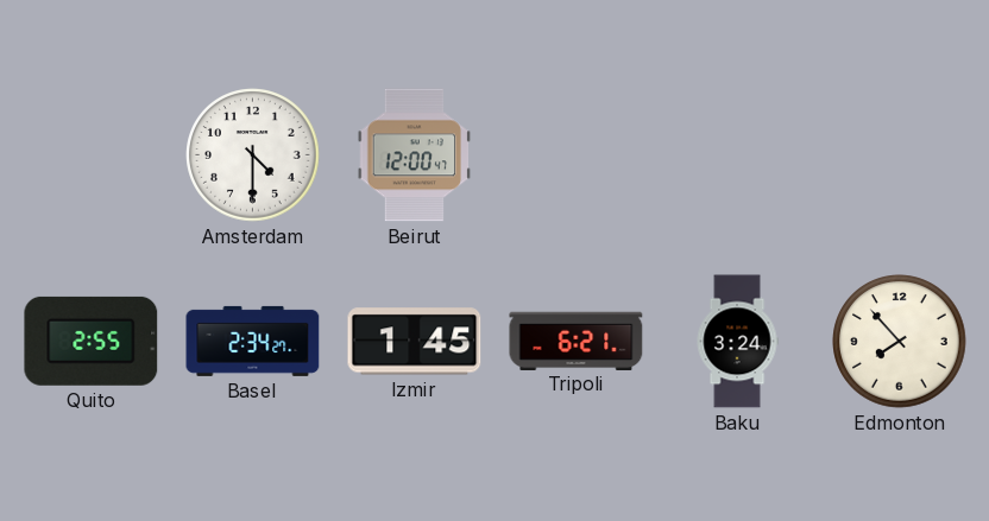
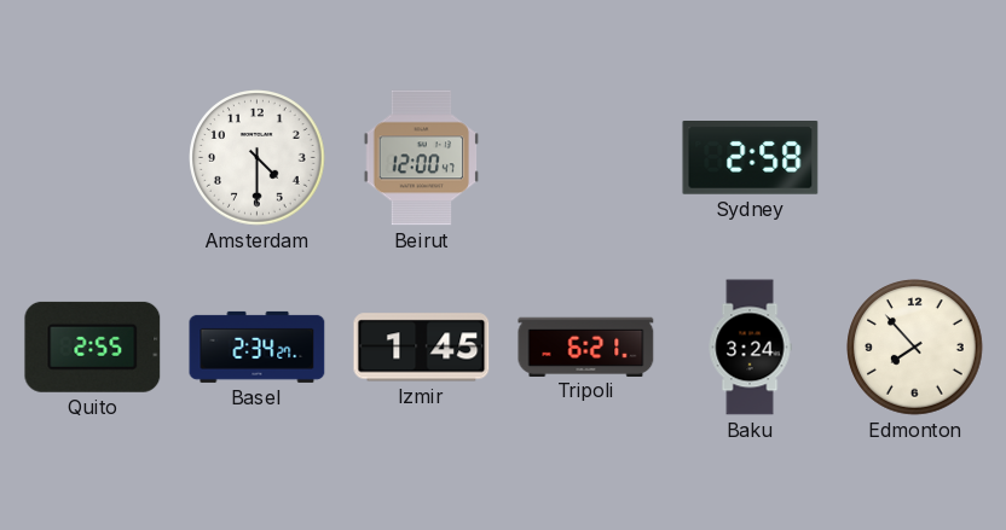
Sydney: none -> 2:58 (751, 158)
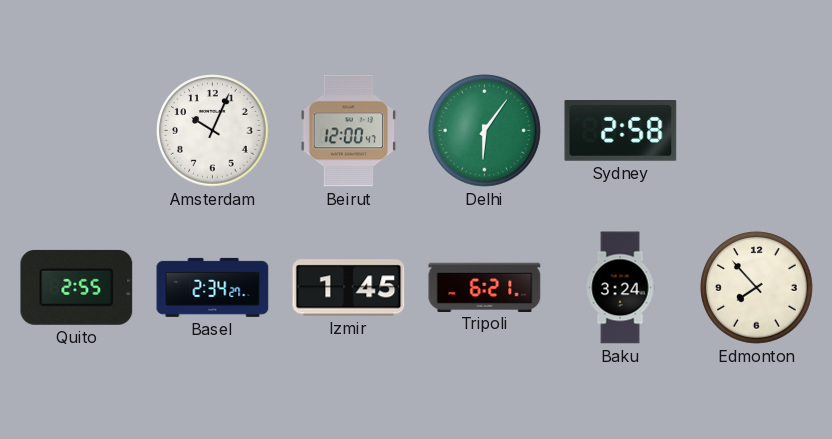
Amsterdam: 4:30 -> 10:04 (213, 131)
Delhi: none -> 6:06 (485, 131)
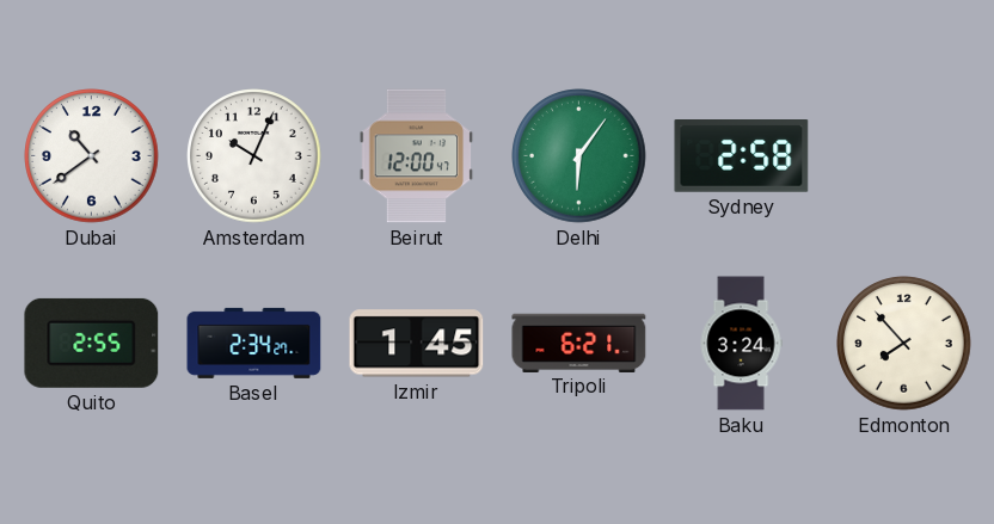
Dubai: none -> 10:39 (92, 156)
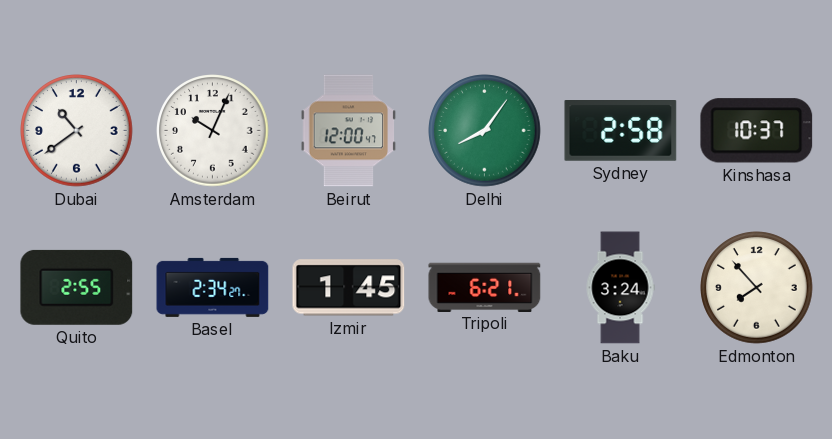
Delhi: 6:06 -> 8:06 (485, 131)
Kinshasa: none -> 10:37 (757, 131)
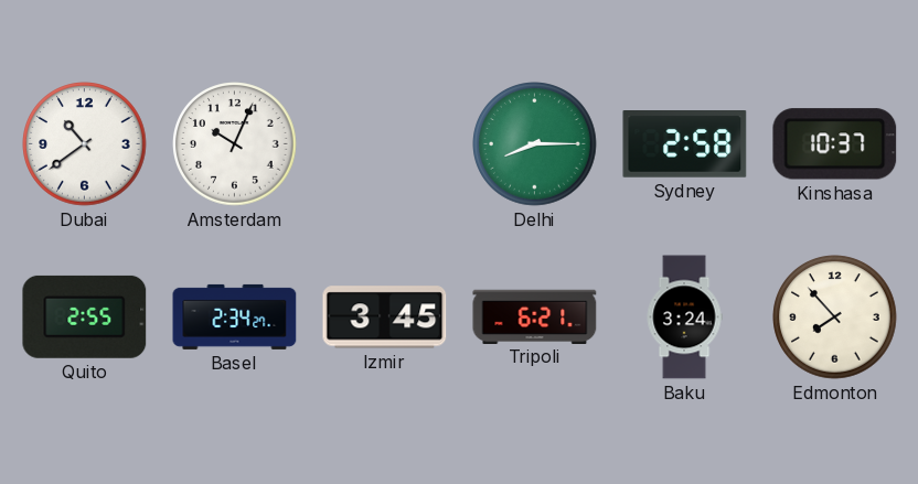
Beirut: 12:00 -> none (349, 131)
Delhi: 8:06 -> 8:15 (535, 144)
Izmir: 1:45 -> 3:45 (385, 318)
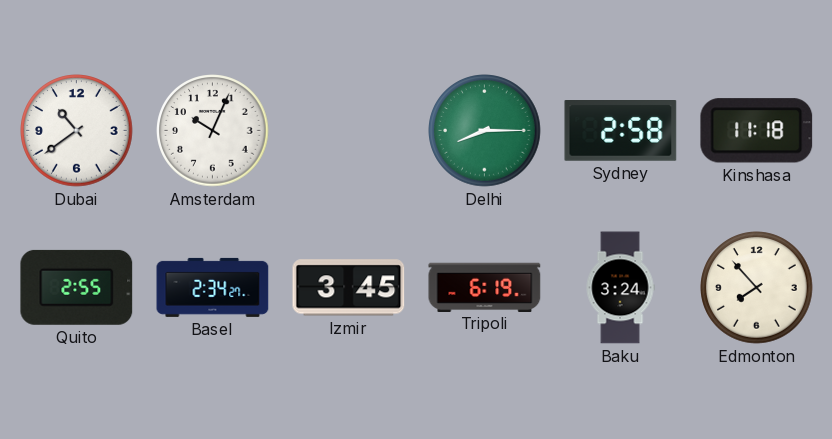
Kinshasa: 10:37 -> 11:18 (757, 131)
Tripoli: 6:21 -> 6:19 (485, 287)
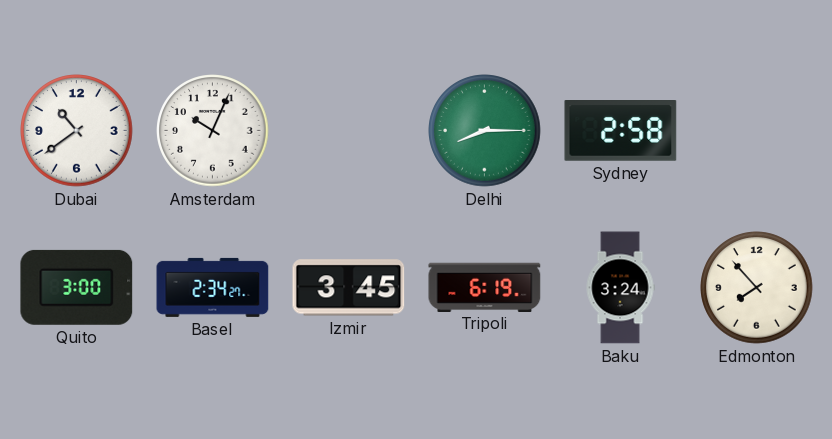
Kinshasa: 11:18 -> none (757, 131)
Quito: 2:55 -> 3:00 (77, 287)
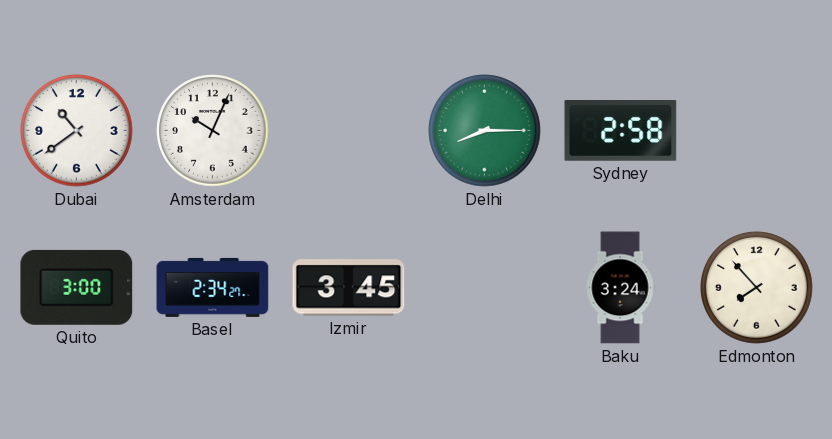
Tripoli: 6:19 -> none (485, 287)
